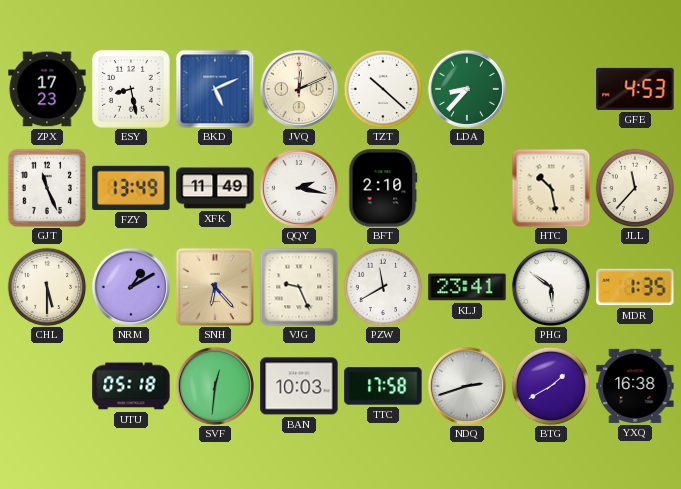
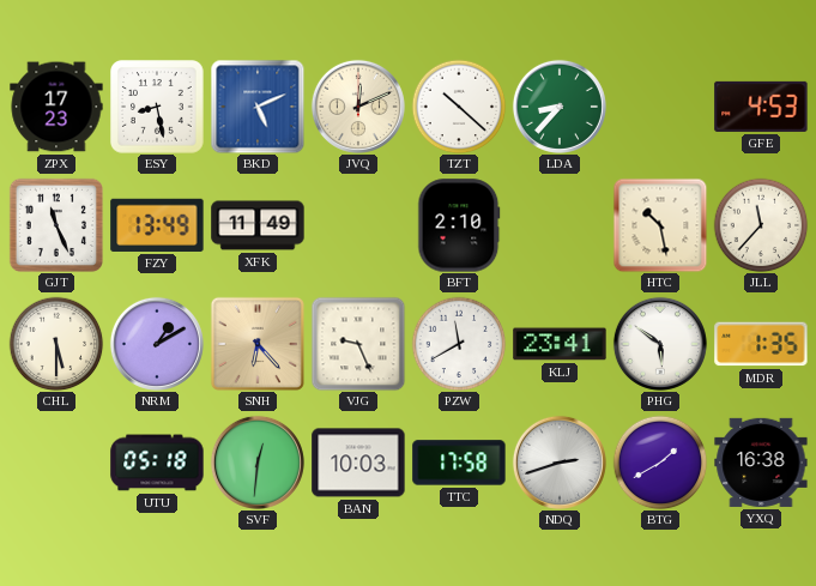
QQY: 2:17 -> none (299, 188)
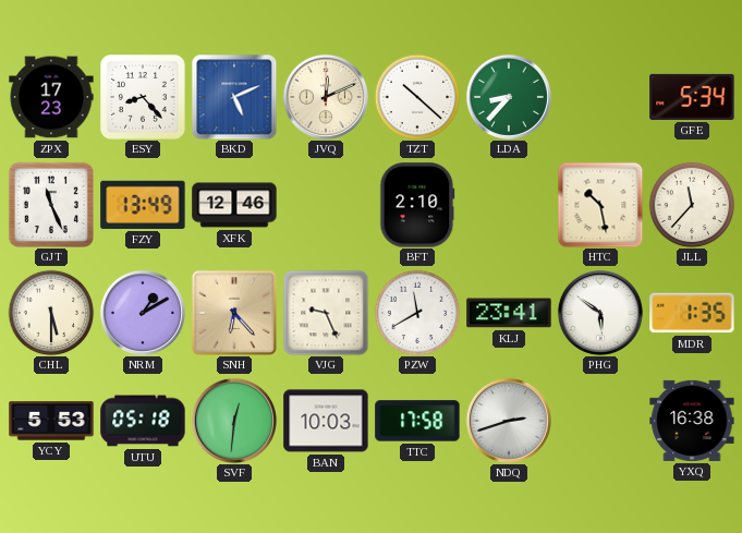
ESY: 8:28 -> 8:23 (144, 98)
GFE: 4:53 -> 5:34 (692, 97)
XFK: 11:49 -> 12:46 (234, 205)
YCY: none -> 5:53 (51, 421)
BTG: 1:40 -> none (660, 463)
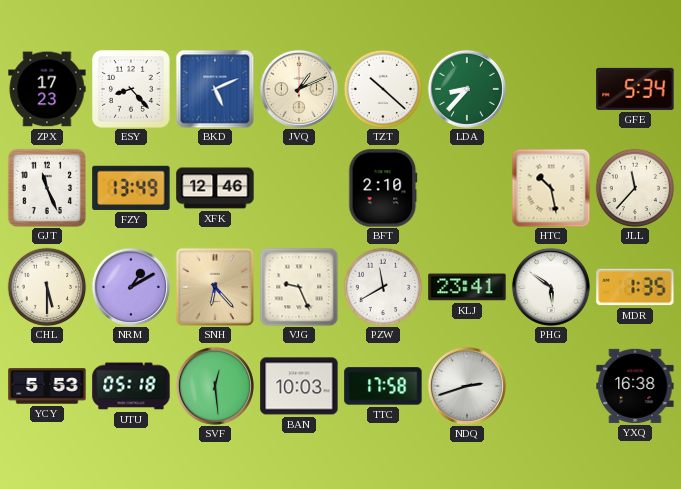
JVQ: 12:11 -> 1:11 (299, 89)
SVF: 12:31 -> 12:29 (215, 386)
